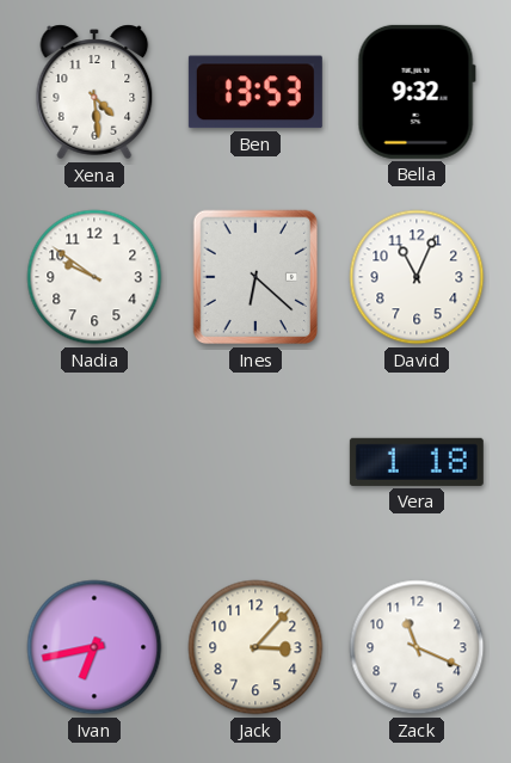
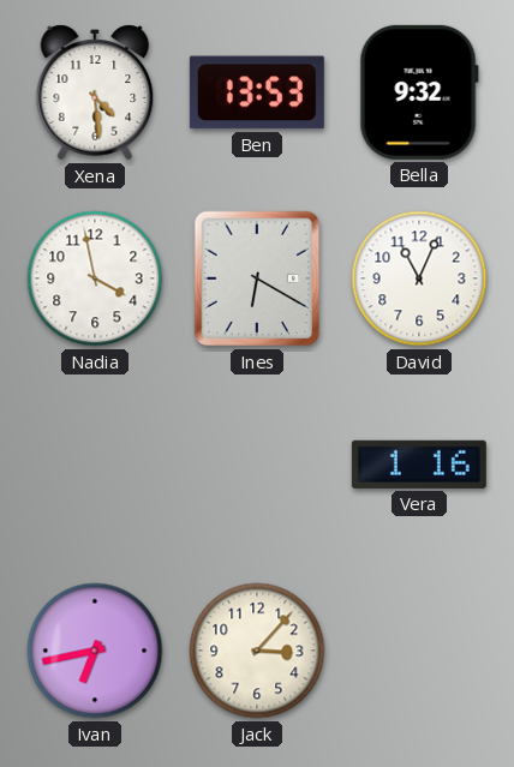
Nadia: 9:51 -> 3:58 (95, 278)
Ines: 6:22 -> 6:20 (257, 278)
Vera: 1:18 -> 1:16 (419, 465)
Zack: 11:19 -> none (417, 647)
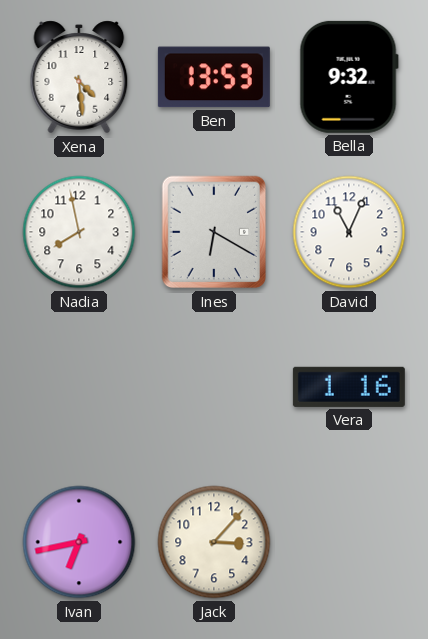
Nadia: 3:58 -> 7:58 (79, 232)
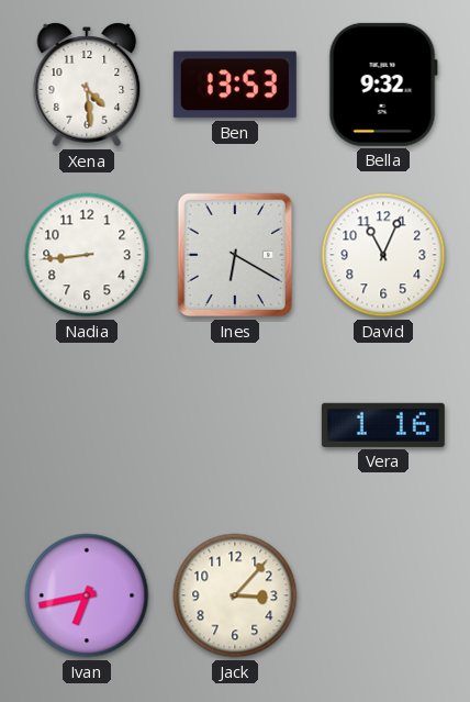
Nadia: 7:58 -> 8:44 (87, 255)
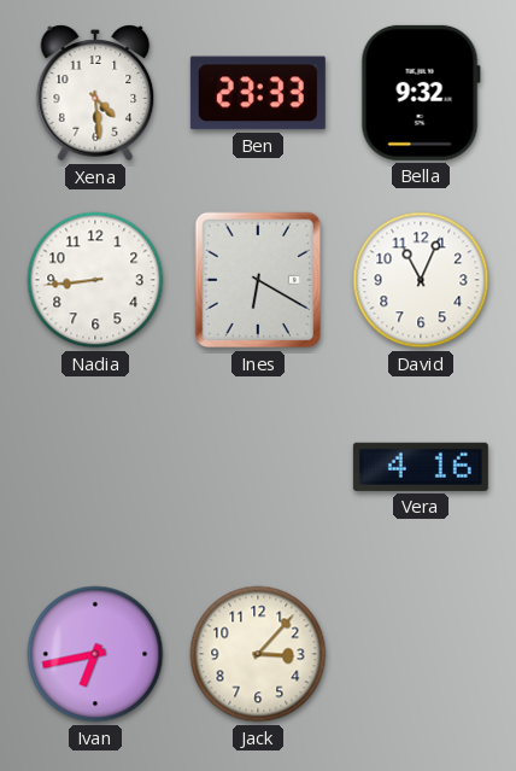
Ben: 13:53 -> 23:33 (258, 93)
Vera: 1:16 -> 4:16 (421, 467)
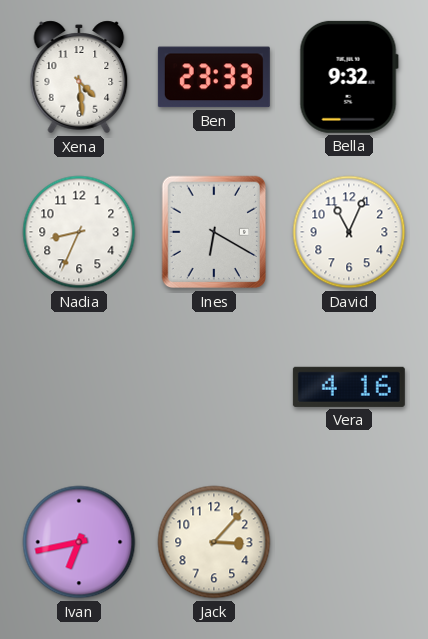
Nadia: 8:44 -> 8:34 (79, 232)
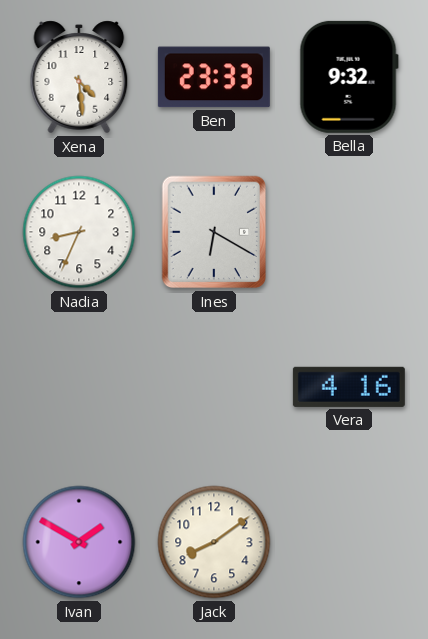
David: 11:04 -> none (349, 232)
Ivan: 6:43 -> 1:50 (79, 542)
Jack: 3:07 -> 8:09 (214, 542)
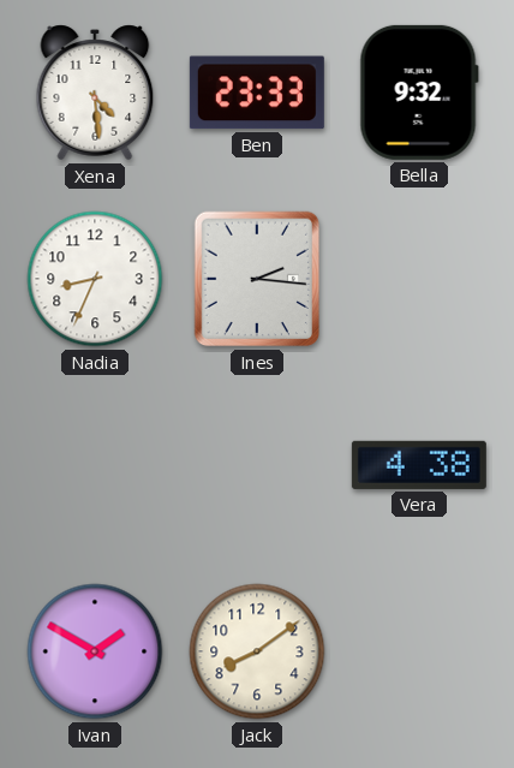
Ines: 6:20 -> 2:16 (257, 279)
Vera: 4:16 -> 4:38 (419, 465)
